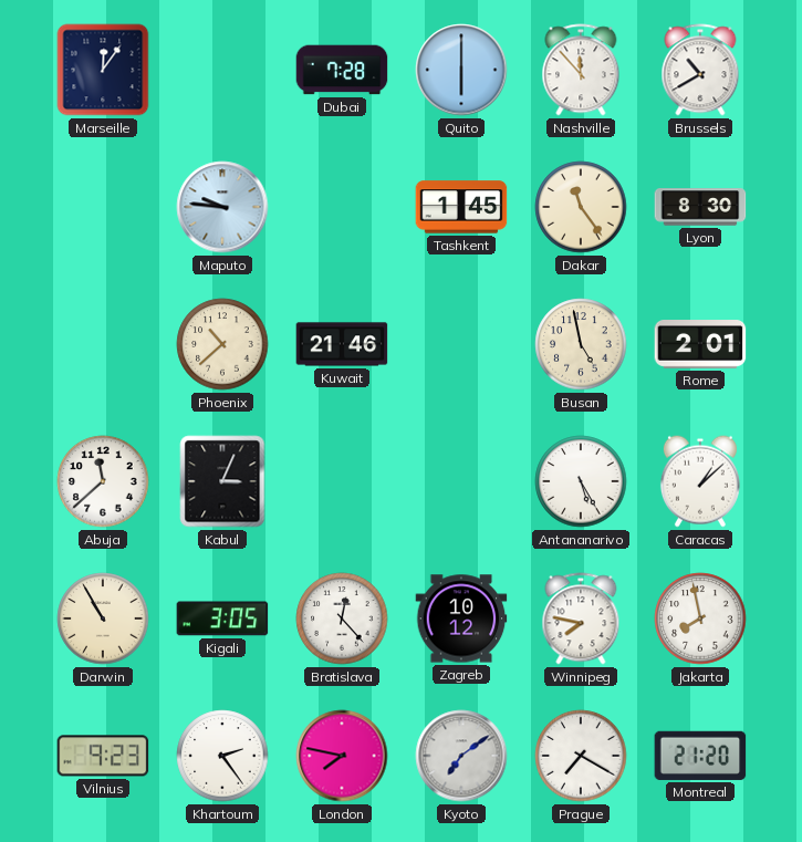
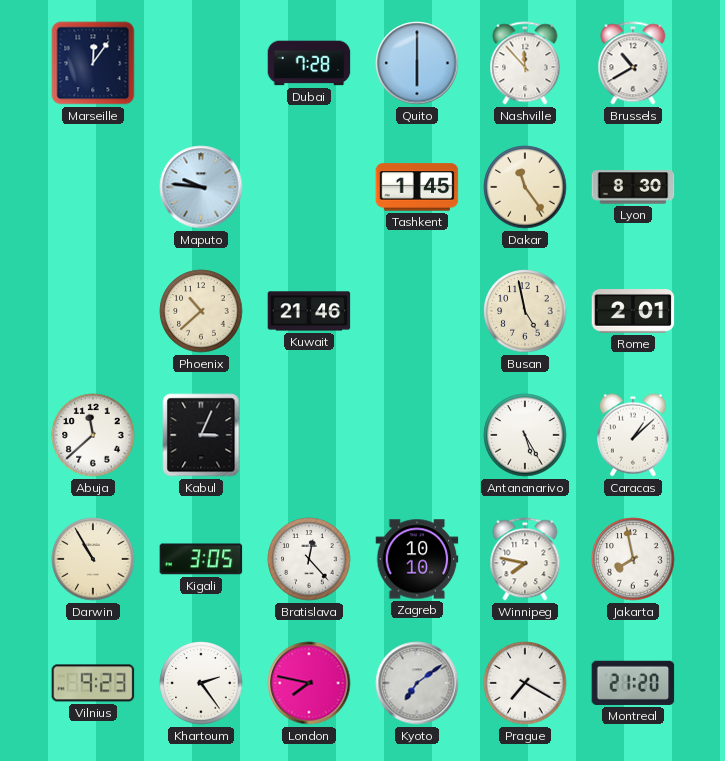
Zagreb: 10:12 -> 10:10 (417, 559)
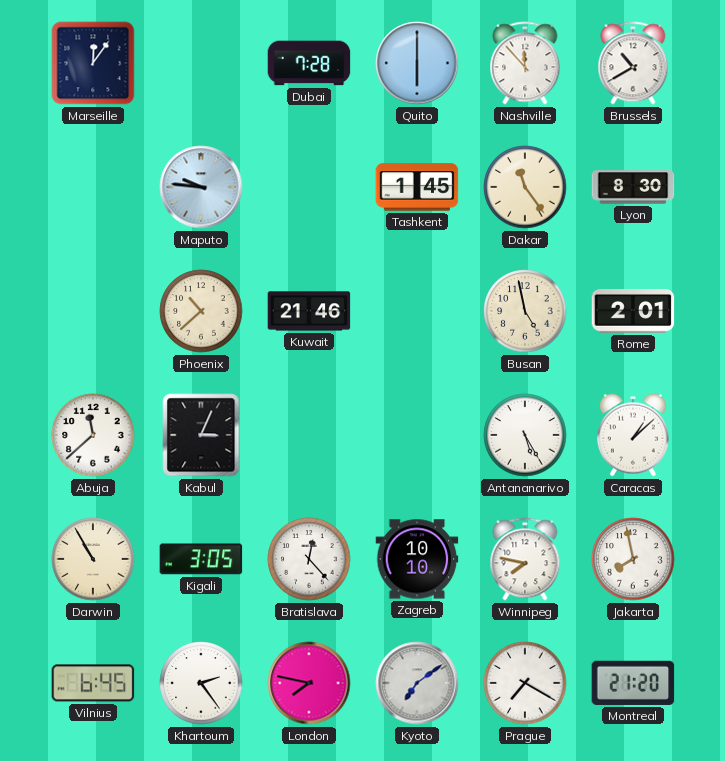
Vilnius: 9:23 -> 6:45 (93, 683)
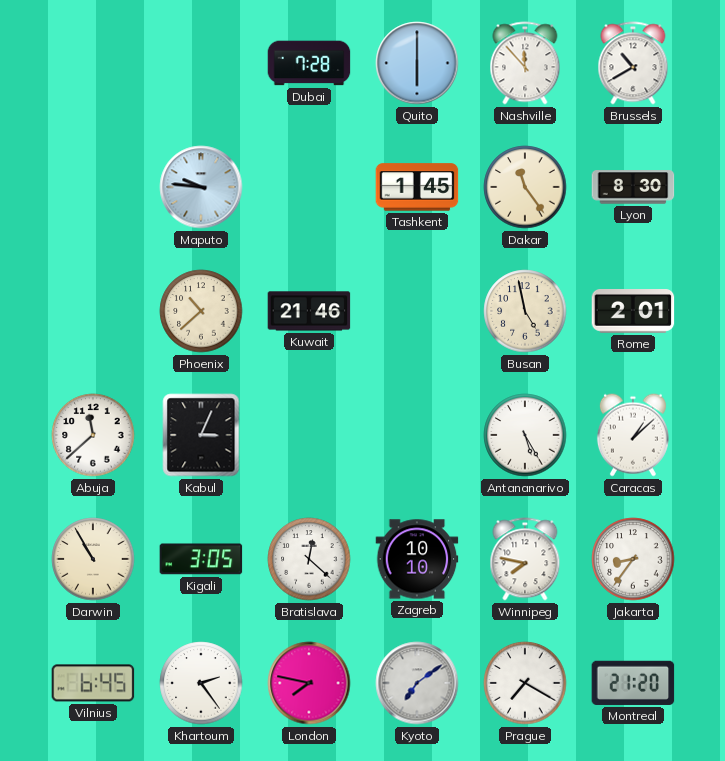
Marseille: 12:06 -> none (93, 63)
Bratislava: 12:23 -> 12:22 (309, 559)
Jakarta: 7:58 -> 8:36 (633, 559)
